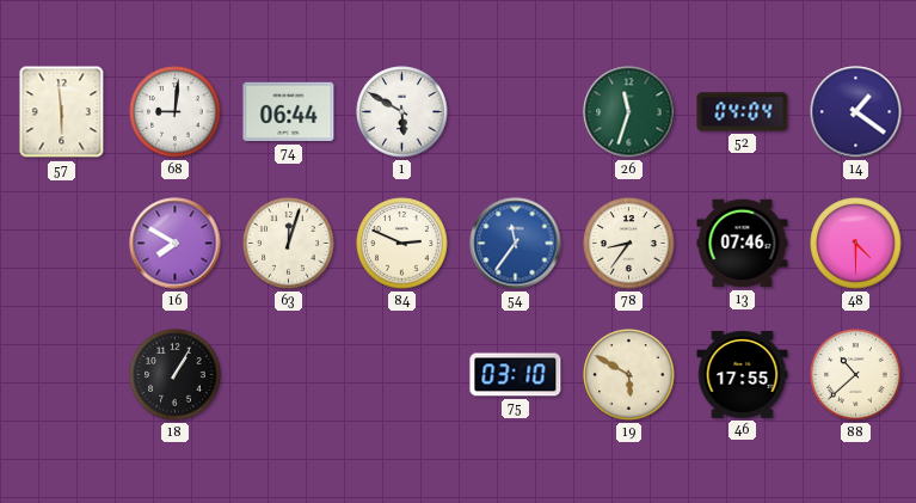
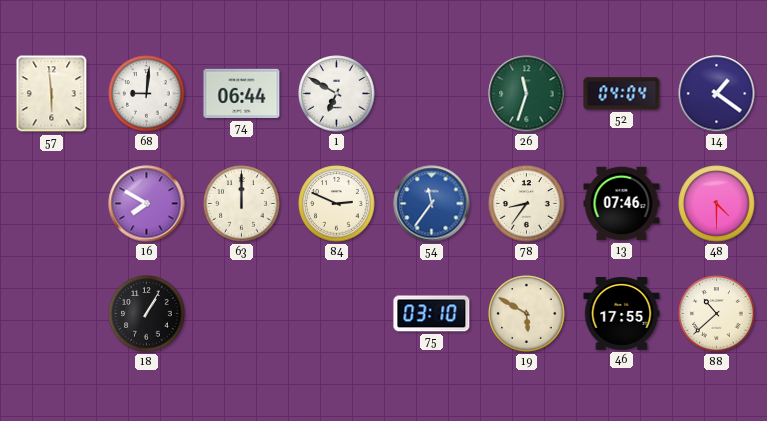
1: 5:50 -> 6:50 (337, 94)
63: 12:03 -> 12:00 (242, 204)
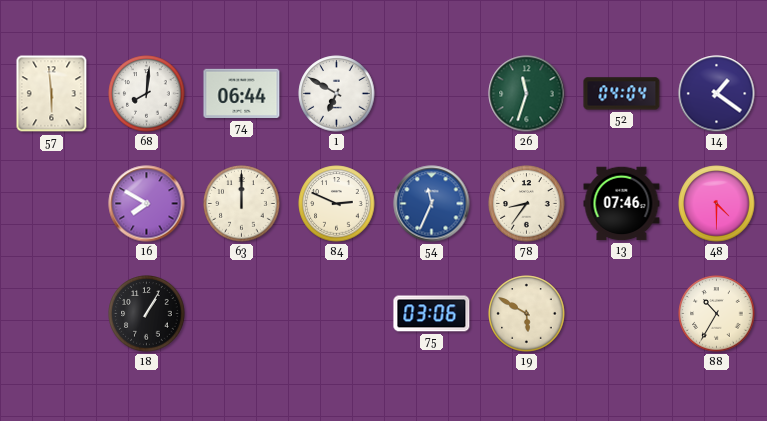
68: 9:01 -> 8:01 (147, 94)
54: 11:36 -> 11:34 (432, 204)
75: 03:10 -> 03:06 (432, 314)
46: 17:55 -> none (622, 313)
88: 10:38 -> 10:35 (717, 314)
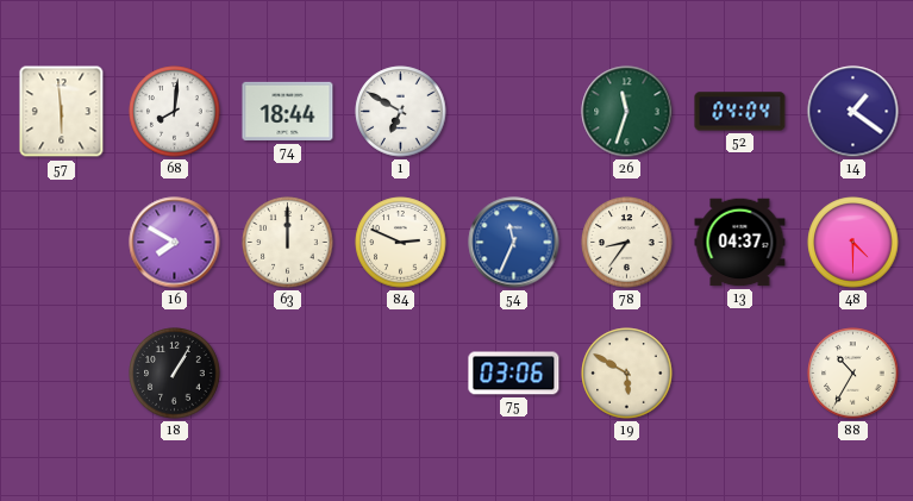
74: 06:44 -> 18:44 (288, 112)
13: 07:46 -> 04:37 (740, 243)
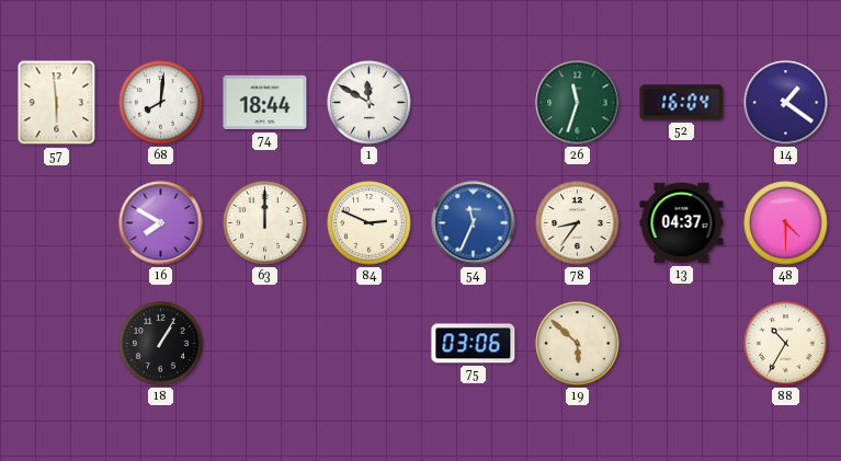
1: 6:50 -> 11:50 (370, 103)
52: 04:04 -> 16:04 (682, 103)
19: 5:50 -> 5:52 (578, 344)
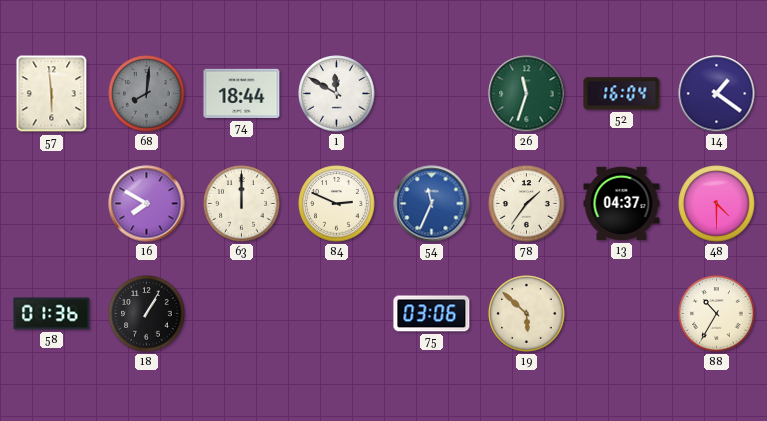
68 dial: white -> grey (147, 94)
78: 8:36 -> 1:36 (527, 204)
58: none -> 01:36 (52, 314)
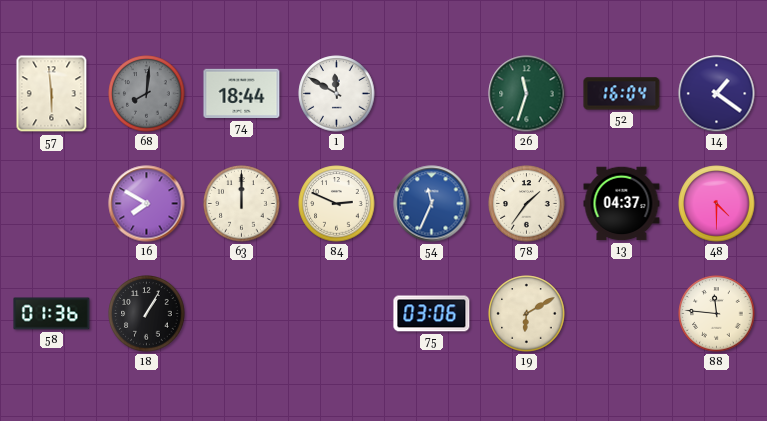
19: 5:52 -> 6:10 (527, 314)
88: 10:35 -> 11:46 (717, 314)
